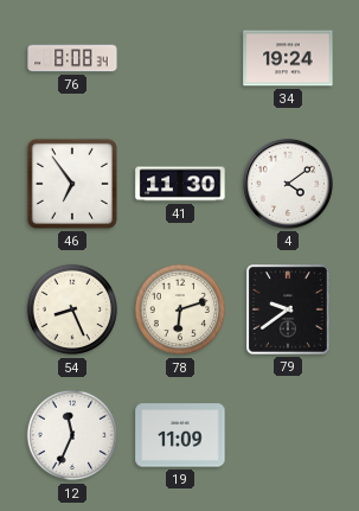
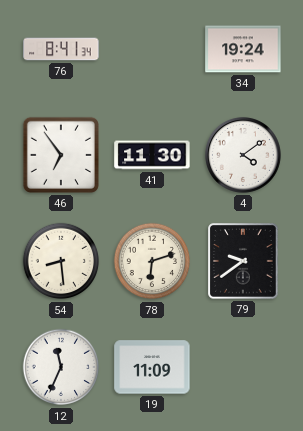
76: 8:08 -> 8:41 (61, 49)
54: 8:26 -> 8:29 (61, 261)
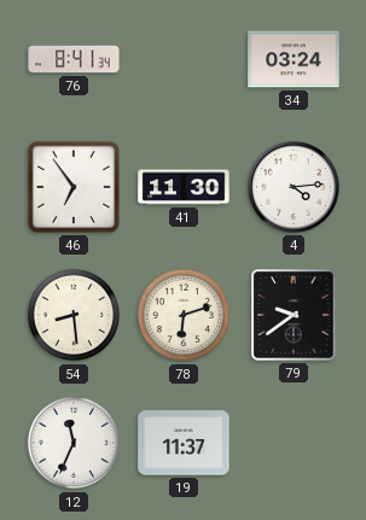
34: 19:24 -> 03:24 (294, 59)
4: 4:09 -> 4:14 (294, 187)
19: 11:09 -> 11:37 (184, 443)
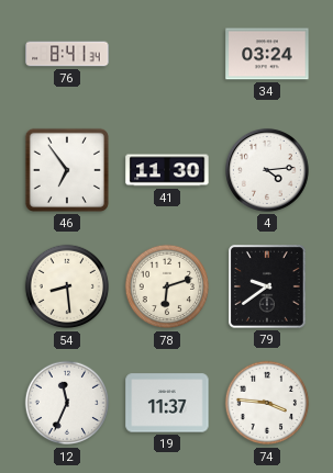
74: none -> 3:46 (267, 403)
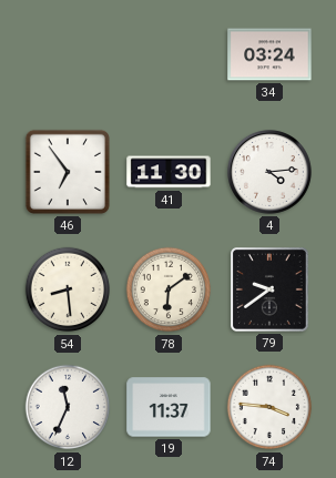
76: 8:41 -> none (67, 54)
78: 6:12 -> 6:09 (169, 289)
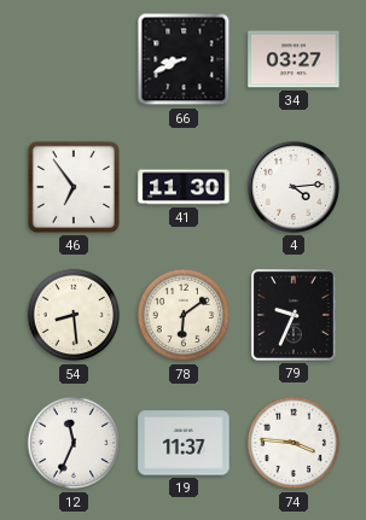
66: none -> 8:41 (184, 59)
34: 03:24 -> 03:27 (294, 59)
79: 9:39 -> 9:34 (294, 315)
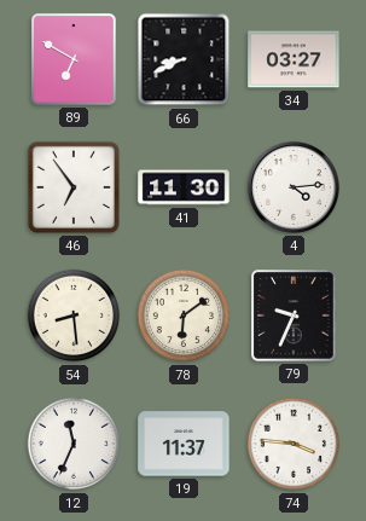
89: none -> 6:50 (74, 59)
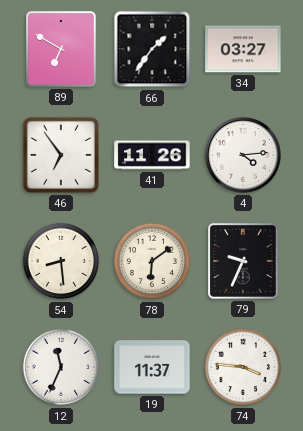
66: 8:41 -> 1:36 (152, 49)
41: 11:30 -> 11:26 (152, 155)
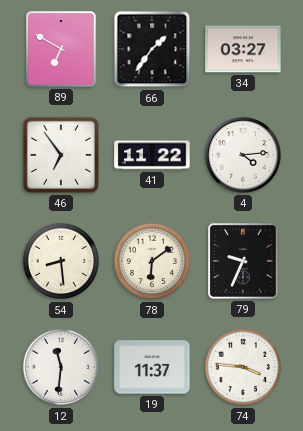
41: 11:26 -> 11:22 (152, 155)
12: 11:34 -> 11:31 (61, 367)
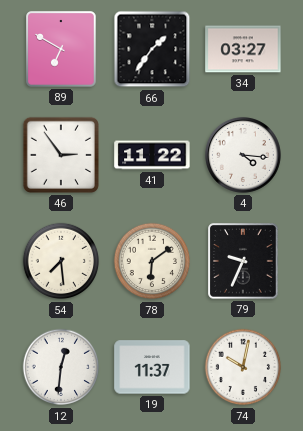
46: 6:54 -> 2:54 (61, 155)
4: 4:14 -> 4:16 (243, 155)
54: 8:29 -> 7:29 (61, 261)
12: 11:31 -> 12:31 (61, 367)
74: 3:46 -> 10:02 (243, 367)
